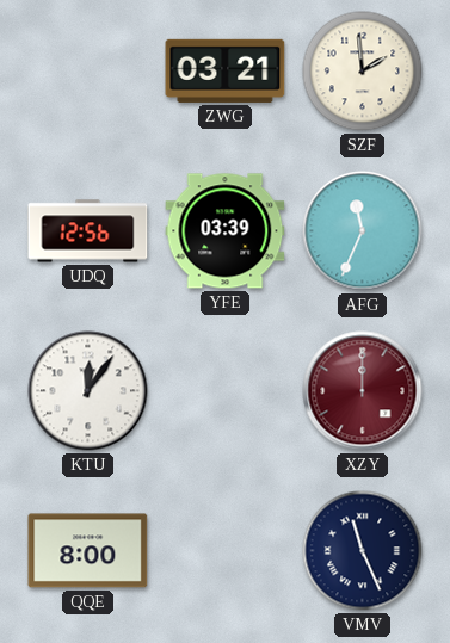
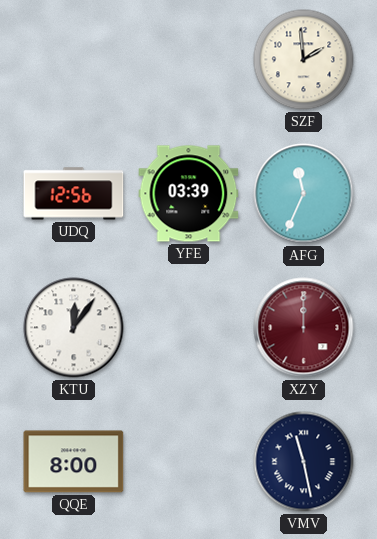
ZWG: 03:21 -> none (226, 70)
VMV: 11:26 -> 11:28 (304, 462)
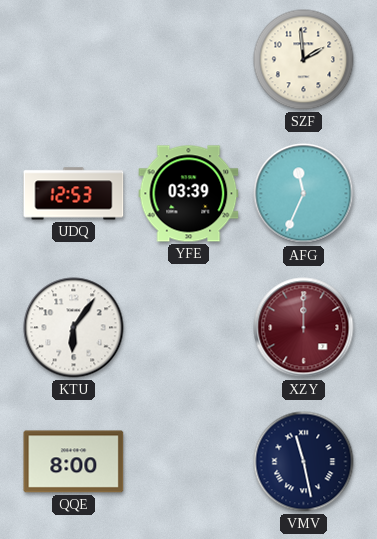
UDQ: 12:56 -> 12:53 (74, 194)
KTU: 12:06 -> 6:06 (74, 328)
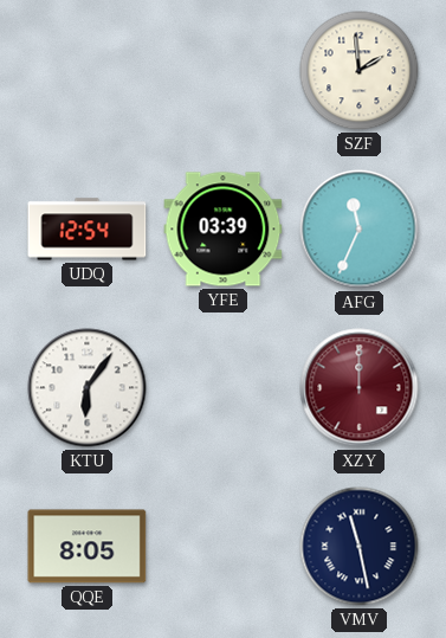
UDQ: 12:53 -> 12:54 (88, 230)
QQE: 8:00 -> 8:05 (88, 547)
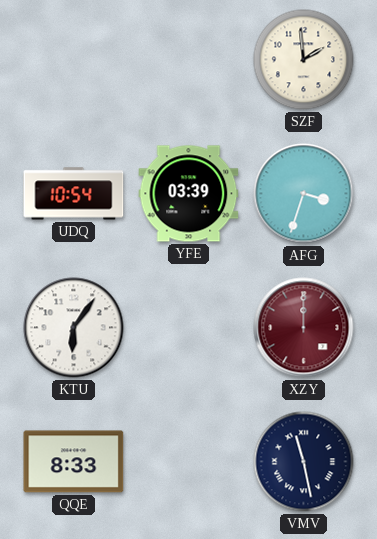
UDQ: 12:54 -> 10:54 (74, 194)
AFG: 11:34 -> 3:33 (304, 194)
QQE: 8:05 -> 8:33 (74, 462)
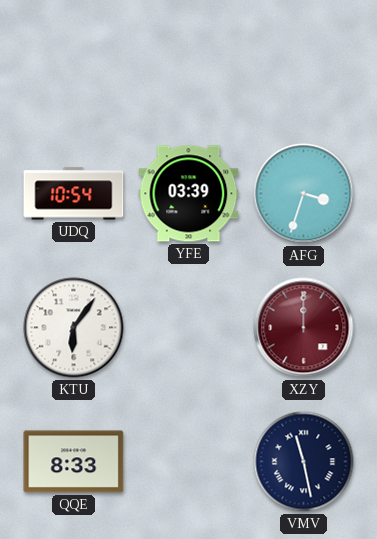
SZF: 1:59 -> none (304, 60)
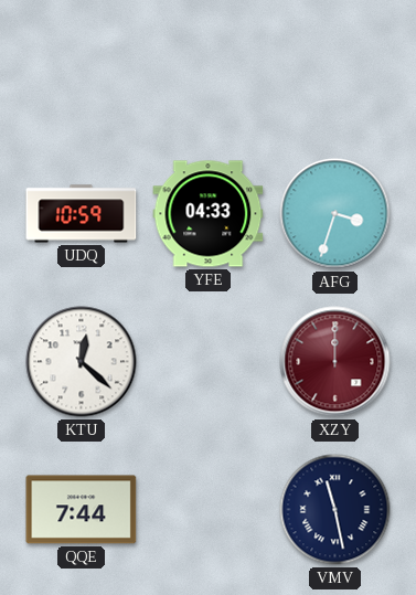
UDQ: 10:54 -> 10:59 (82, 214)
YFE: 03:39 -> 04:33 (209, 214)
KTU: 6:06 -> 12:22 (82, 362)
QQE: 8:33 -> 7:44 (82, 510)
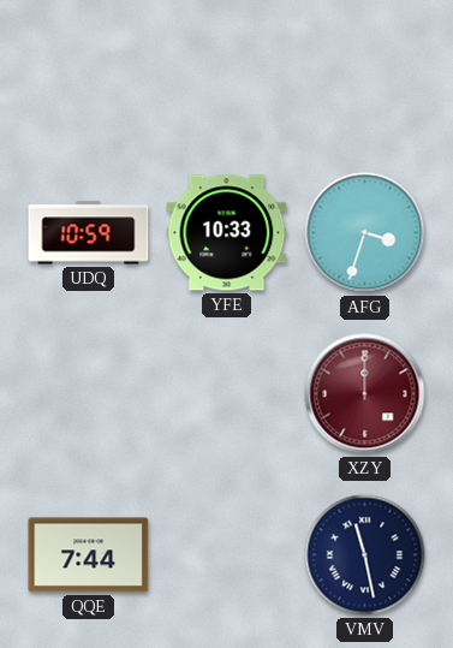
YFE: 04:33 -> 10:33 (227, 233)
KTU: 12:22 -> none (82, 362)
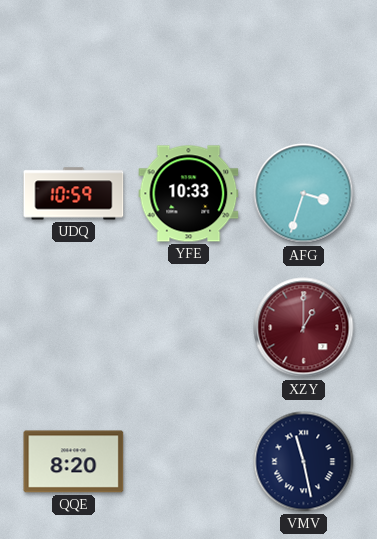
XZY: 12:00 -> 1:00 (304, 328)
QQE: 7:44 -> 8:20 (74, 462)
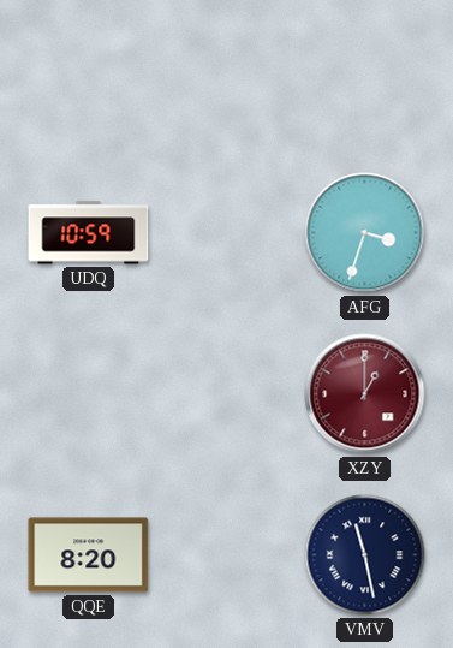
YFE: 10:33 -> none (189, 194)
